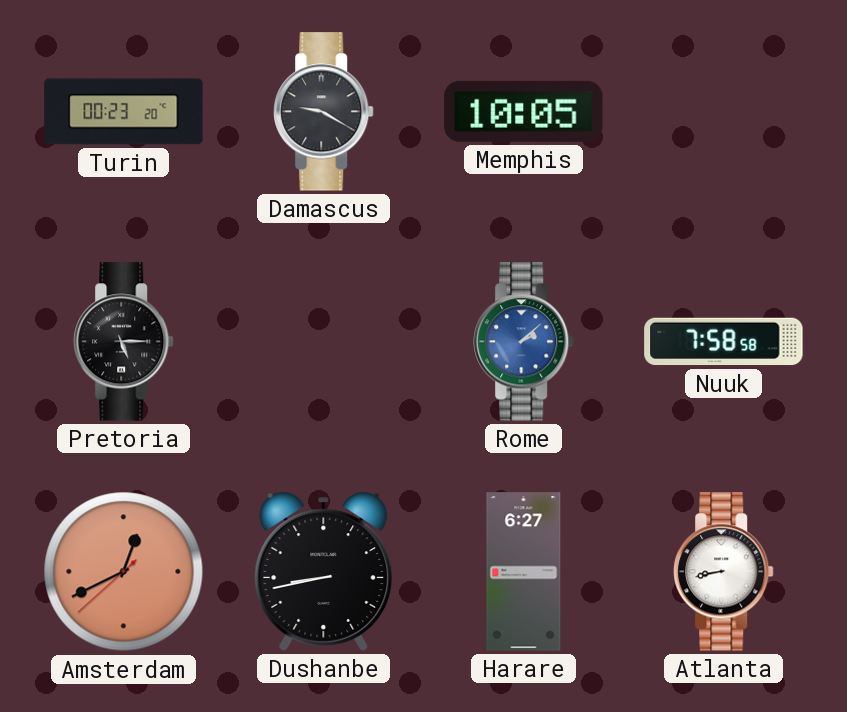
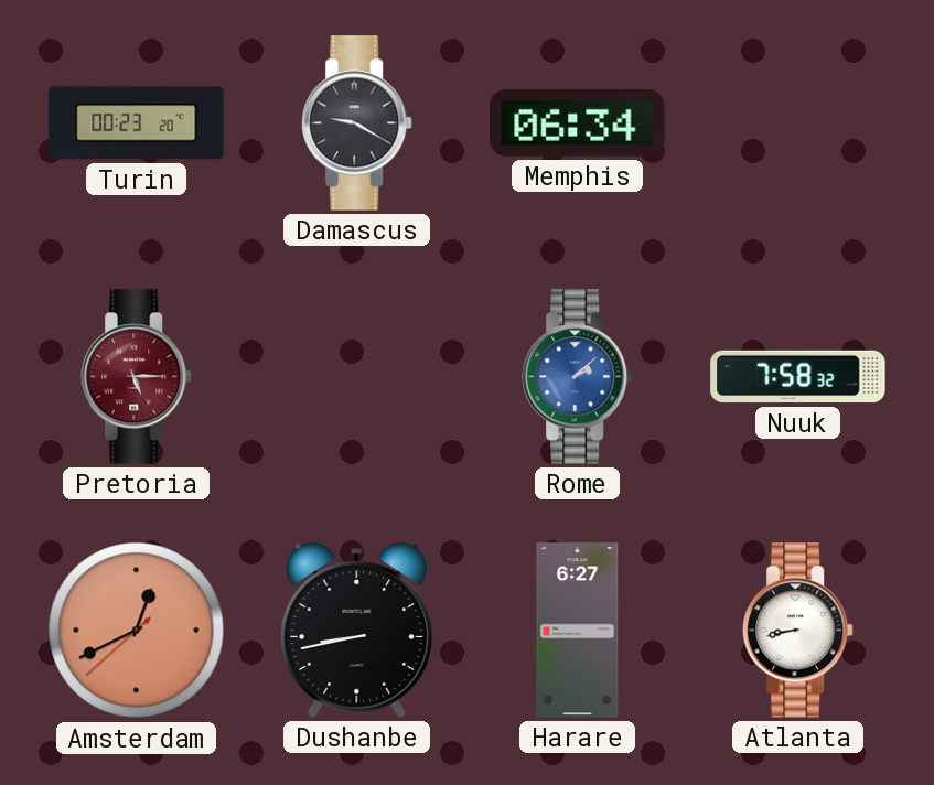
Memphis: 10:05 -> 06:34 (578, 122)
Pretoria dial: black -> burgundy (137, 377)
Nuuk: 7:58:58 -> 7:58:32 (798, 377)
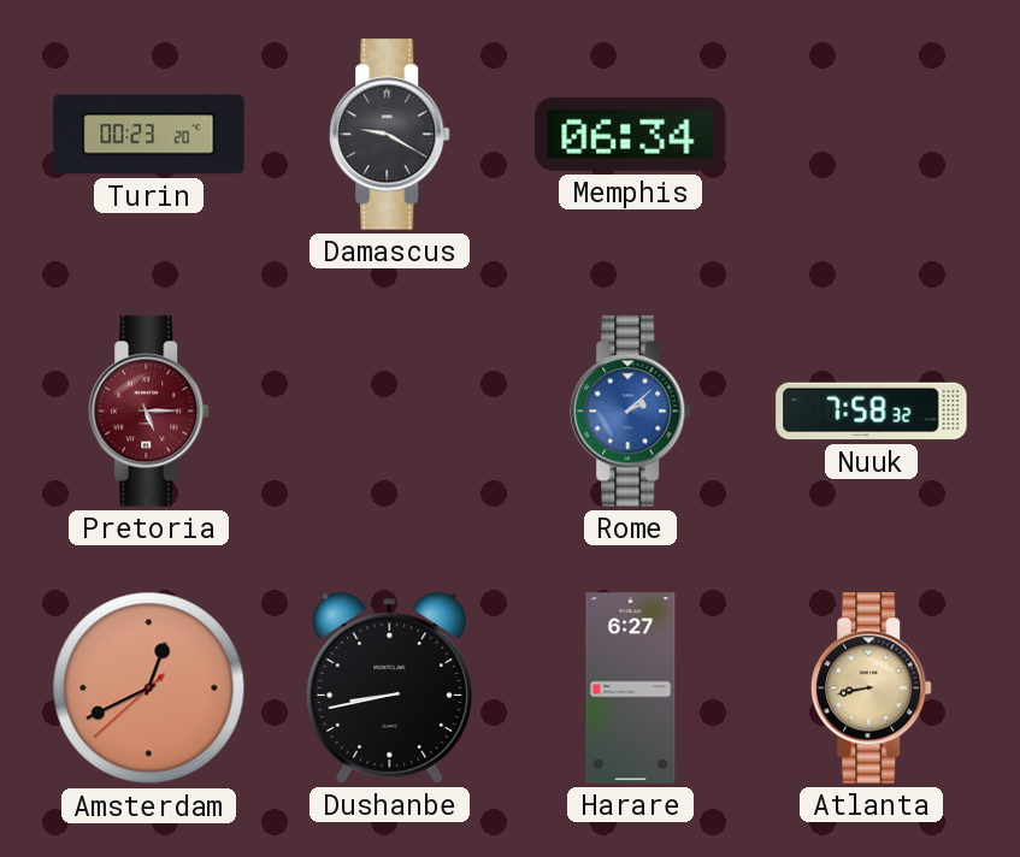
Atlanta dial: white -> champagne (872, 688)
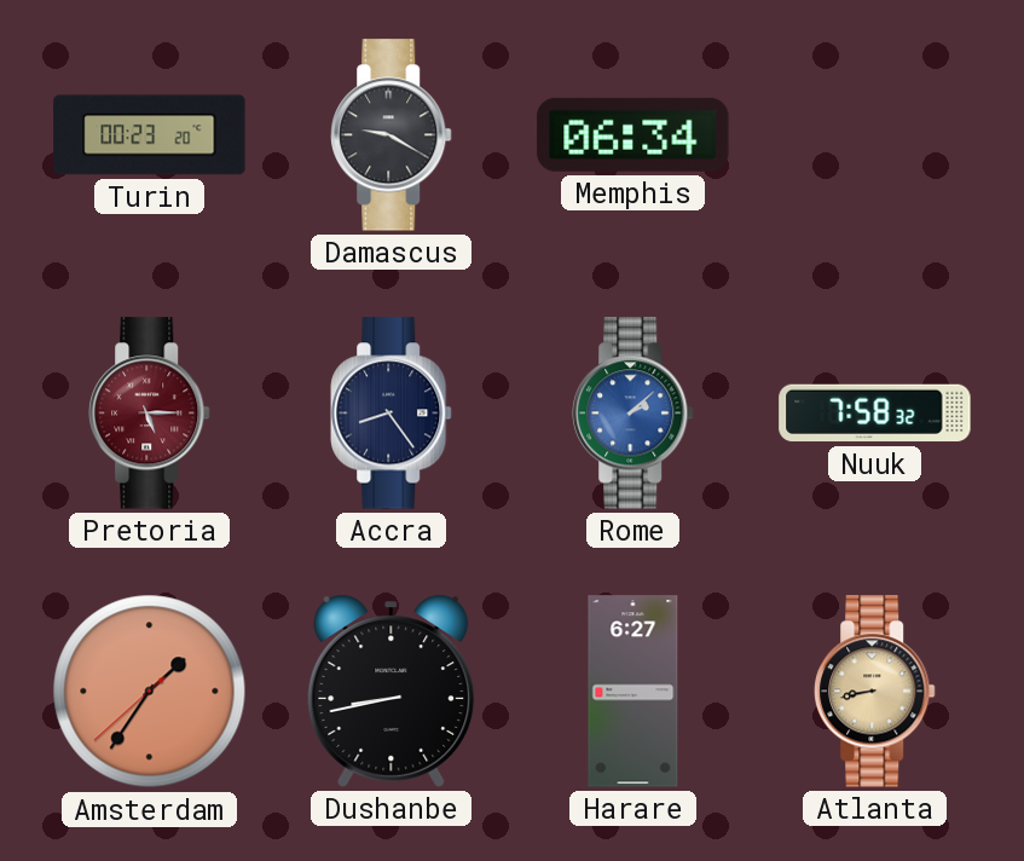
Accra: none -> 8:24 (392, 414)
Amsterdam: 12:40 -> 1:35 (150, 692)
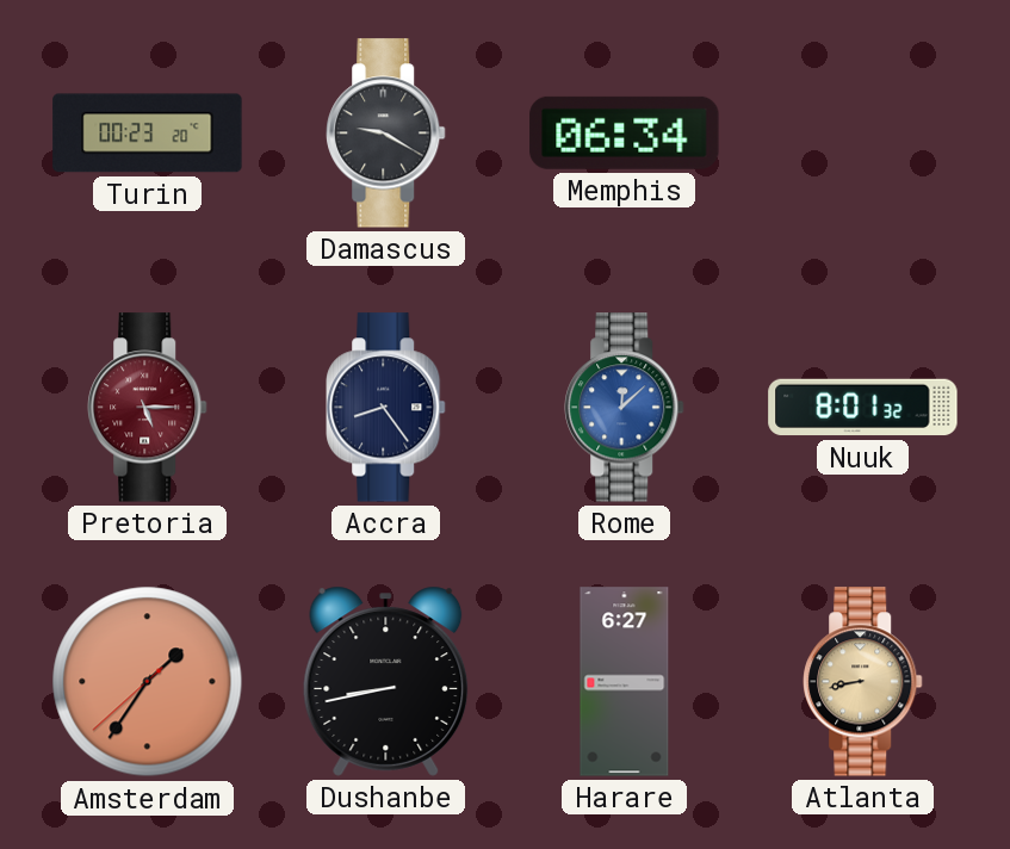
Rome: 2:08 -> 12:08 (625, 408)
Nuuk: 7:58 -> 8:01 (863, 408)
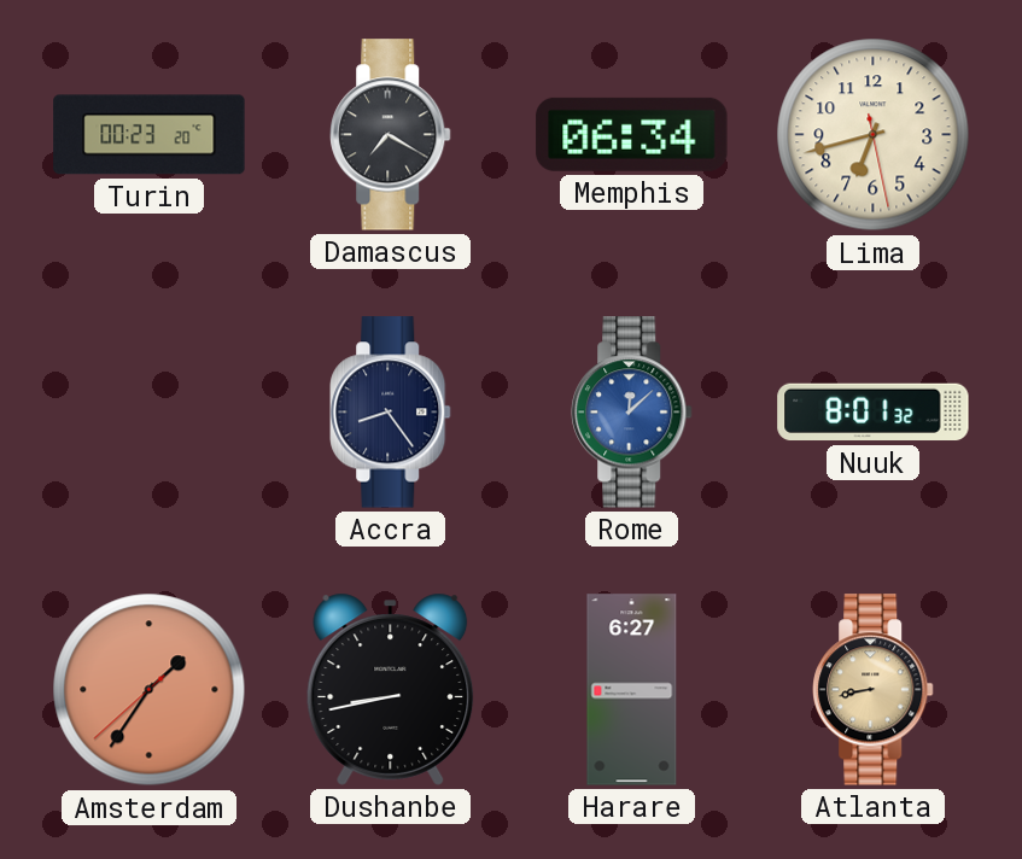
Damascus: 9:20 -> 7:20 (391, 135)
Lima: none -> 6:42 (874, 135)
Pretoria: 5:15 -> none (148, 408)
